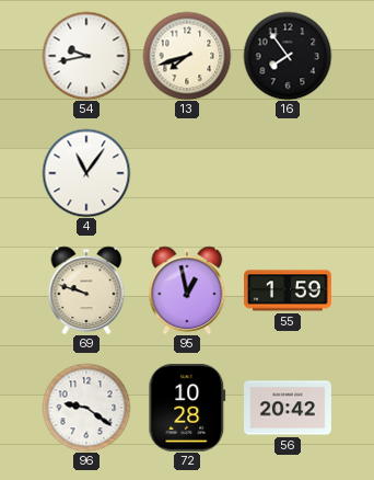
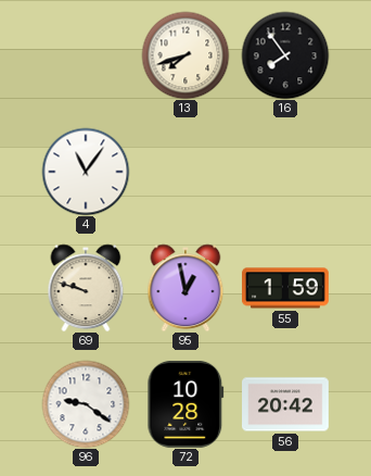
54: 9:43 -> none (86, 56)
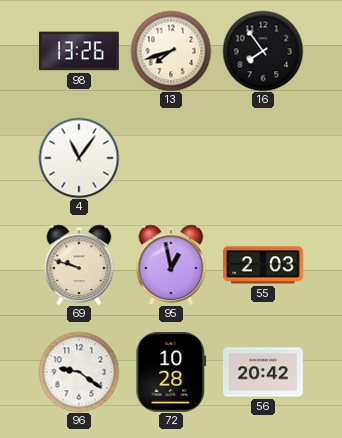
98: none -> 13:26 (79, 51)
55: 1:59 -> 2:03 (264, 265)
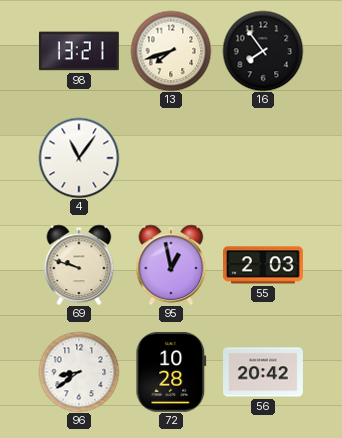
98: 13:26 -> 13:21 (79, 51)
96: 9:21 -> 8:39 (79, 372)
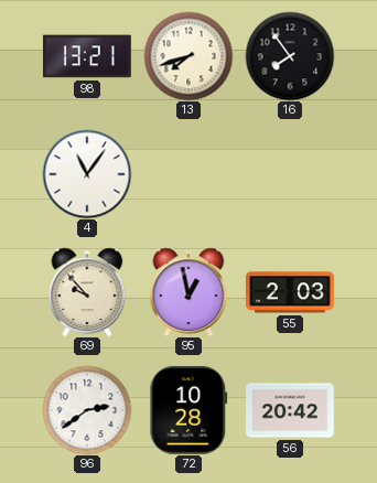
69: 9:48 -> 9:53 (87, 292)
96: 8:39 -> 2:39 (87, 410)
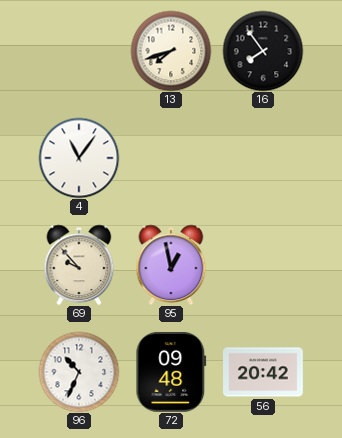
98: 13:21 -> none (87, 56)
55: 2:03 -> none (291, 292)
96: 2:39 -> 10:34 (79, 372)
72: 10:28 -> 09:48 (171, 372)
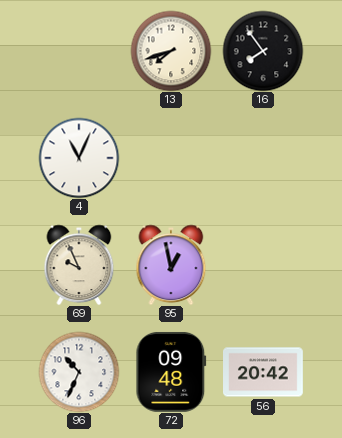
4: 11:06 -> 11:04 (79, 158)
69: 9:53 -> 9:56 (79, 265)
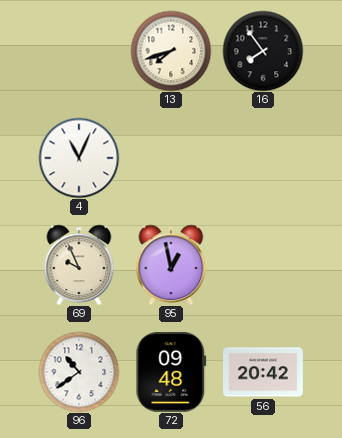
96: 10:34 -> 10:39 (79, 372)
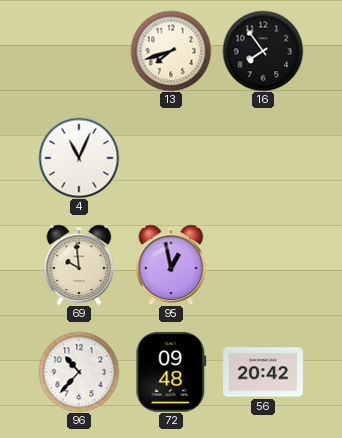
69: 9:56 -> 9:59 (79, 265)
96: 10:39 -> 10:37 (79, 372)
